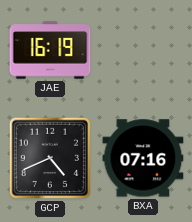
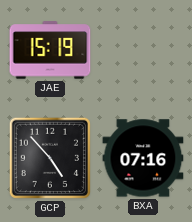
JAE: 16:19 -> 15:19 (50, 50)
GCP: 4:41 -> 4:53 (50, 158)
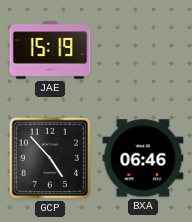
BXA: 07:16 -> 06:46 (143, 158)
